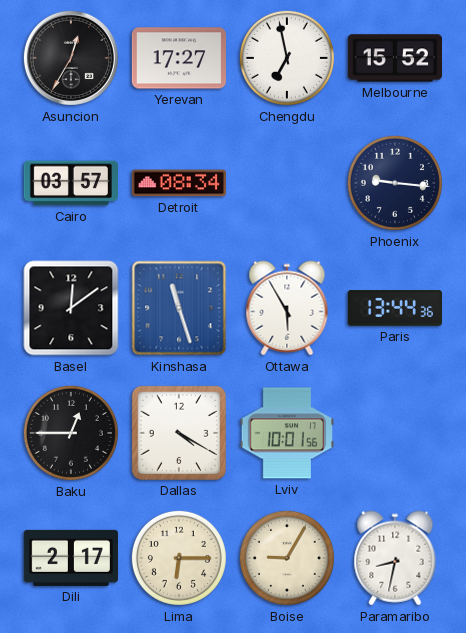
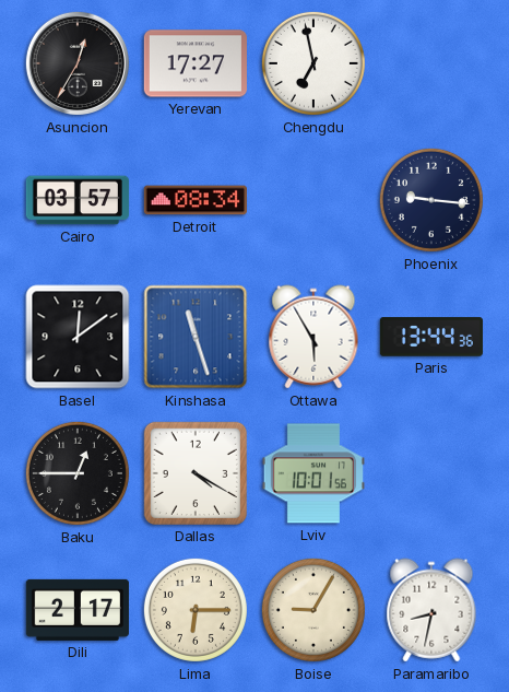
Melbourne: 15:52 -> none (394, 58)
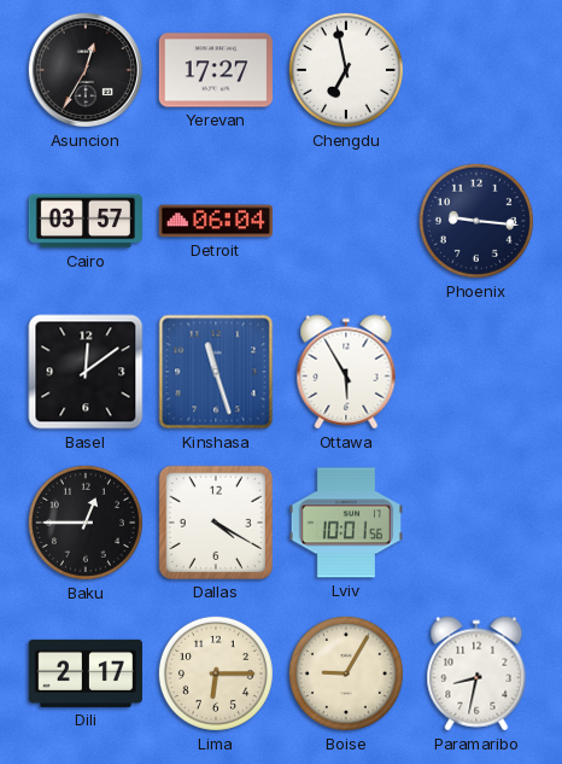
Detroit: 08:34 -> 06:04 (216, 221)
Paris: 13:44 -> none (431, 337)
